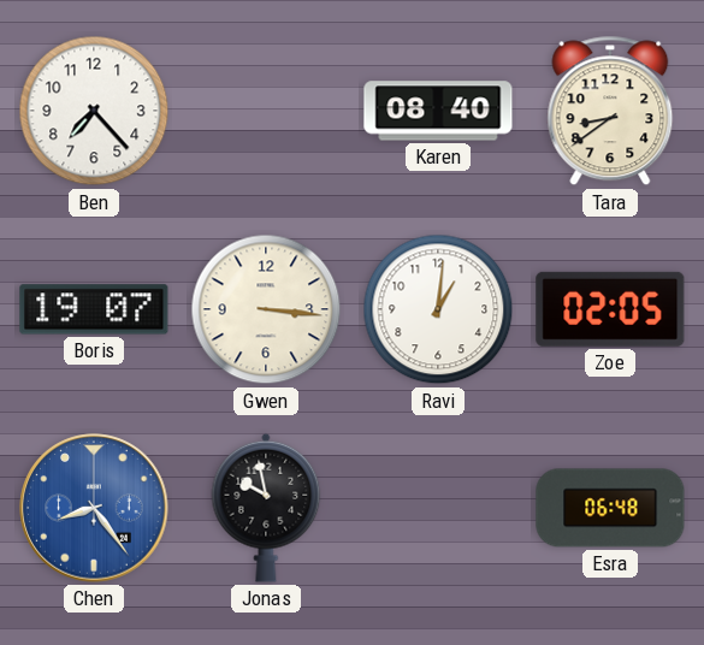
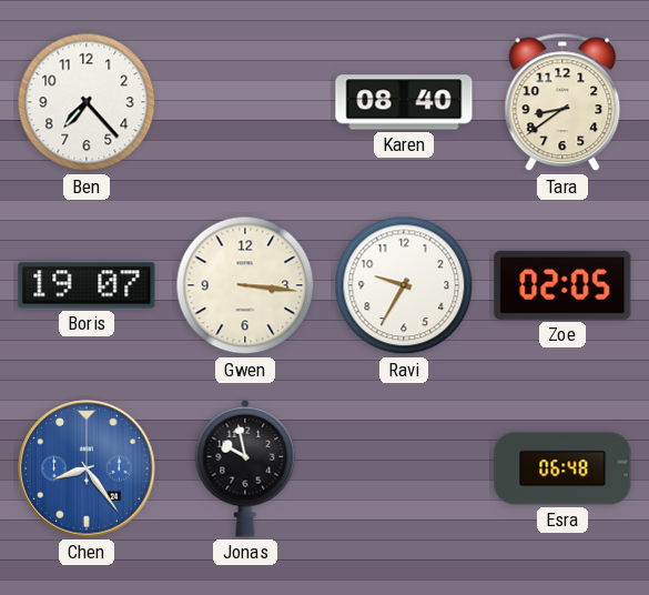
Ravi: 1:01 -> 9:35 (404, 285)
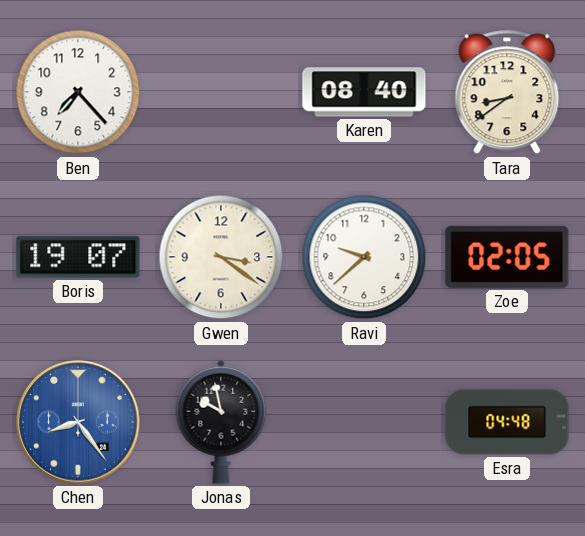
Gwen: 3:16 -> 3:21 (221, 257)
Ravi: 9:35 -> 9:38 (364, 257)
Esra: 06:48 -> 04:48 (507, 422)
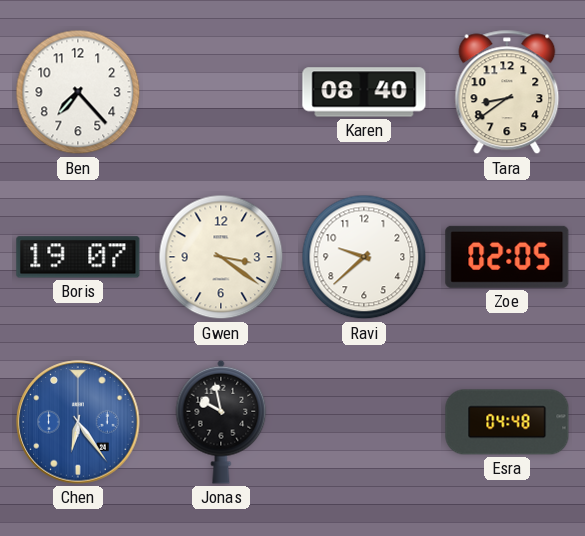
Chen: 8:24 -> 6:24 (78, 422)
